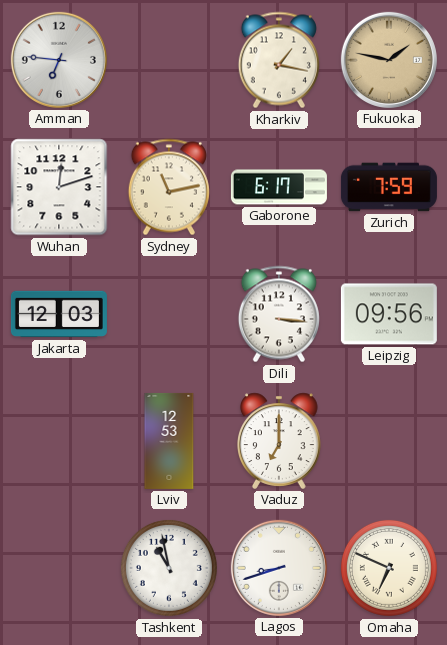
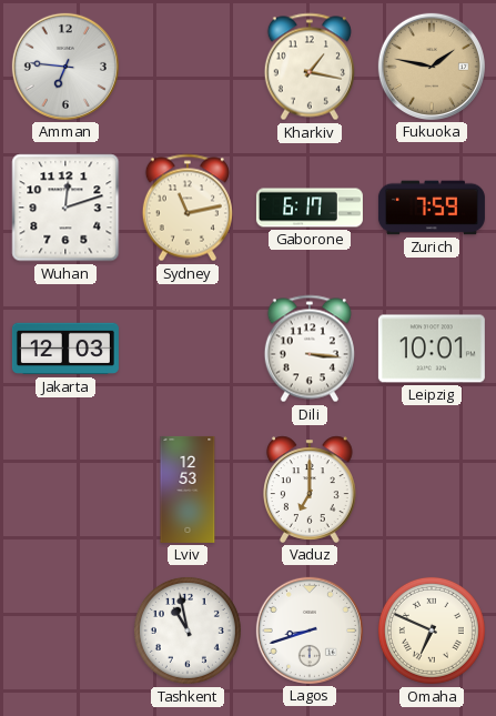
Leipzig: 09:56 -> 10:01 (432, 349)
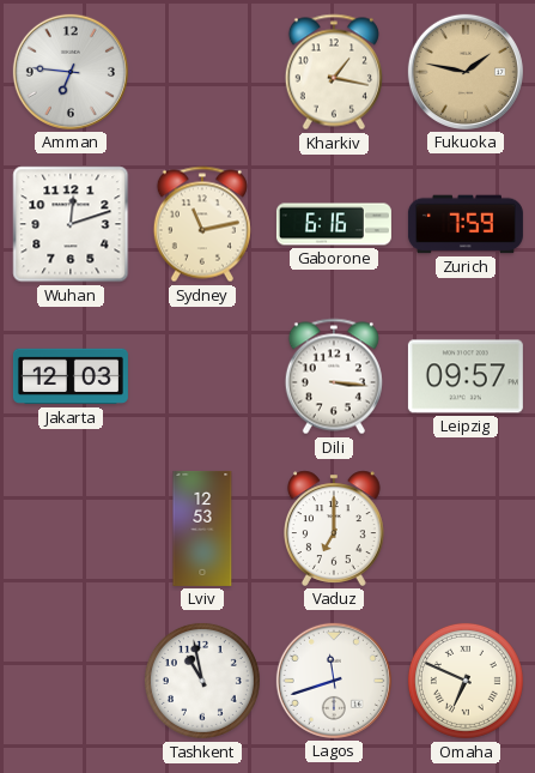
Gaborone: 6:17 -> 6:16 (334, 224)
Leipzig: 10:01 -> 09:57 (466, 376)
Lagos: 8:42 -> 11:42 (334, 681)
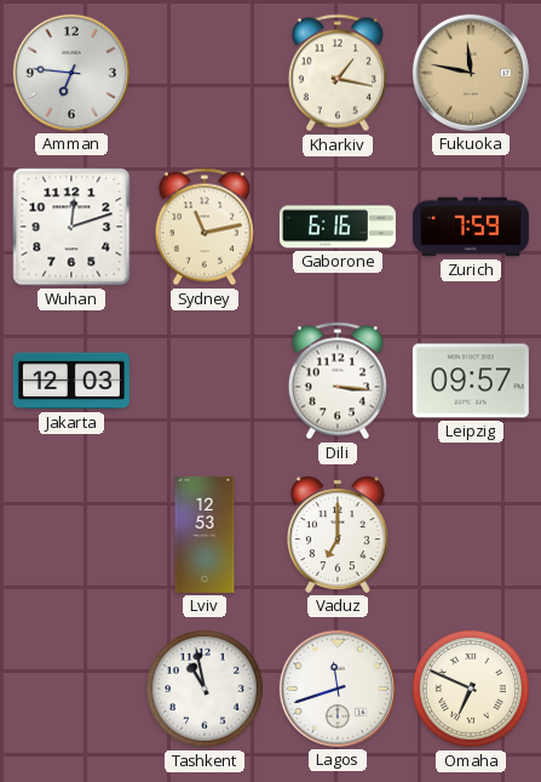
Fukuoka: 1:47 -> 11:47 (471, 73)
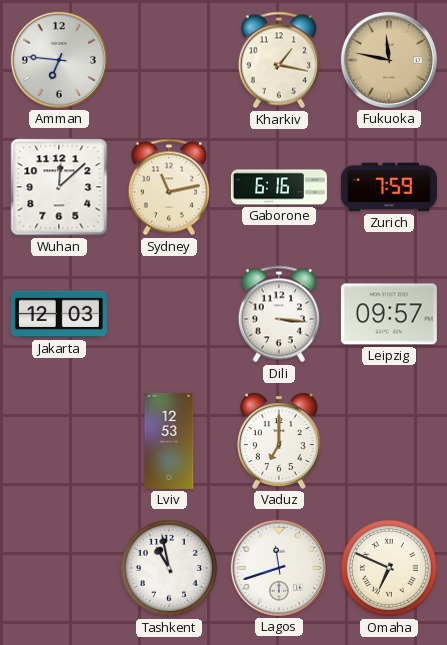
Wuhan: 12:12 -> 12:08 (59, 187)
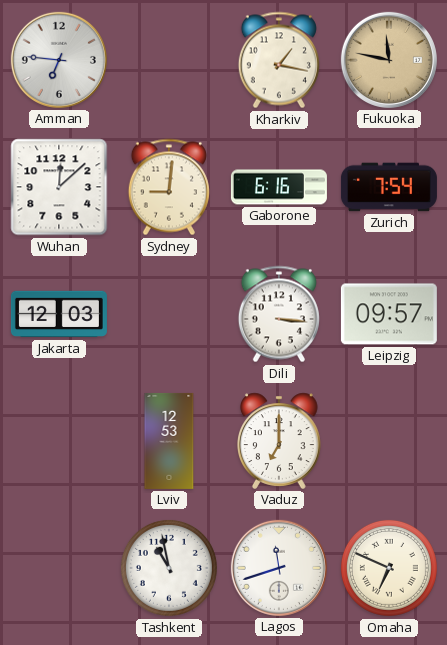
Sydney: 11:13 -> 9:01 (169, 187)
Zurich: 7:59 -> 7:54 (389, 187)
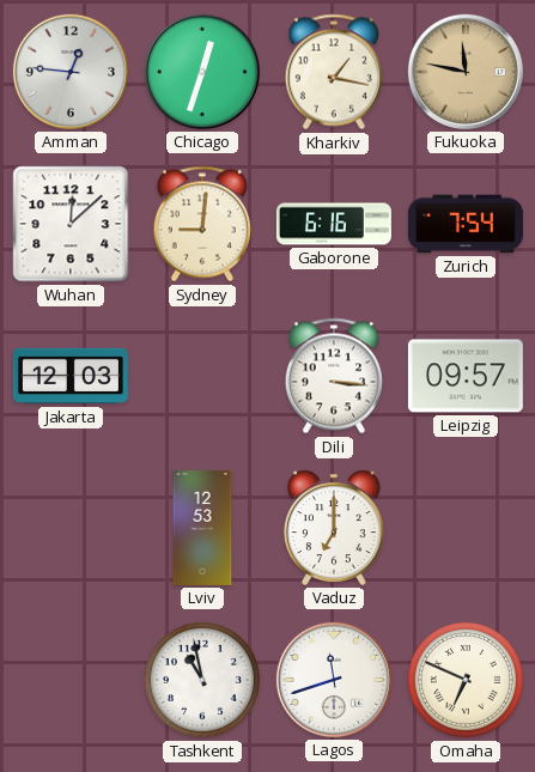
Amman: 6:46 -> 12:46 (71, 72)
Chicago: none -> 12:33 (202, 72)
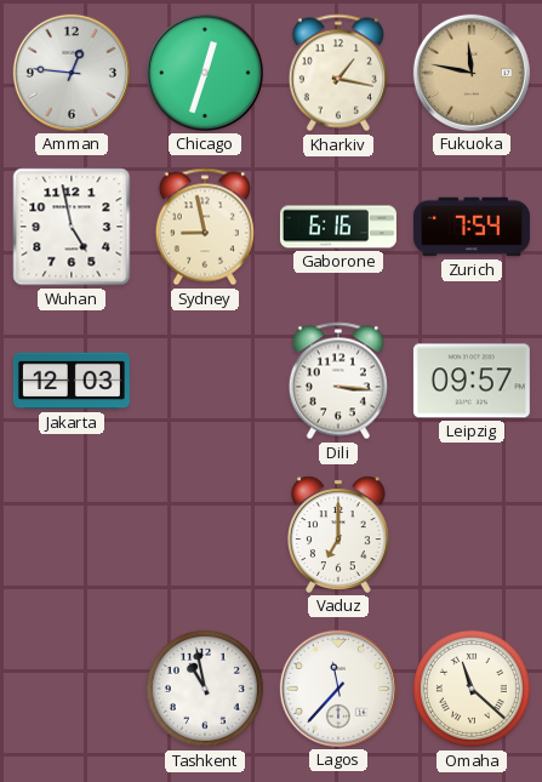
Wuhan: 12:08 -> 4:58 (72, 227)
Sydney: 9:01 -> 8:58 (205, 227)
Lviv: 12:53 -> none (202, 528)
Lagos: 11:42 -> 11:37 (338, 689)
Omaha: 6:49 -> 11:22 (472, 689)
